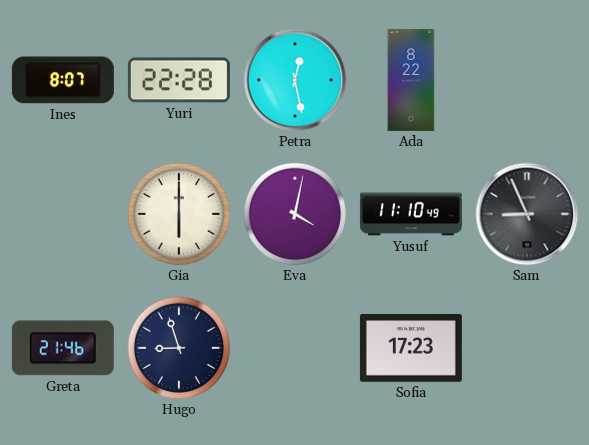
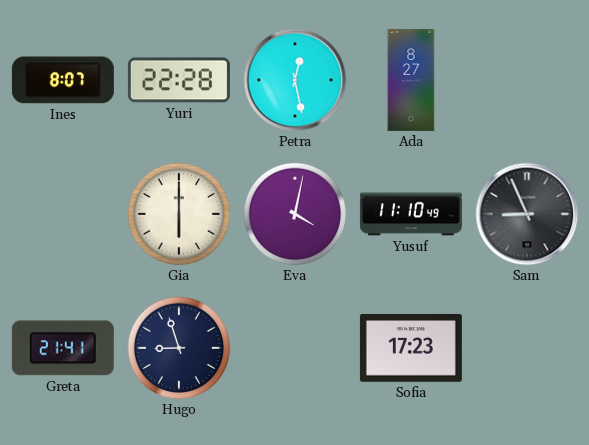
Ada: 8:22 -> 8:27 (411, 80)
Greta: 21:46 -> 21:41 (63, 348)
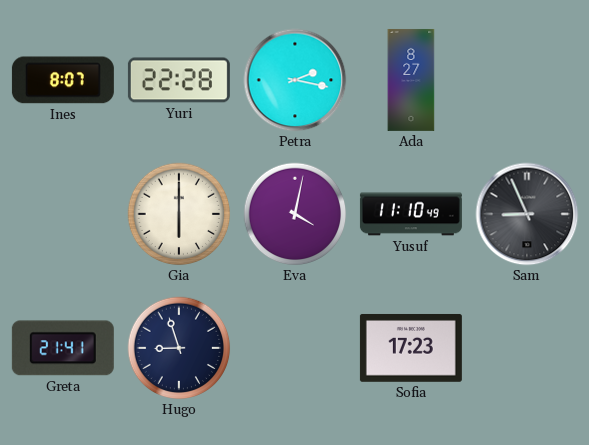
Petra: 12:28 -> 2:17 (295, 80)
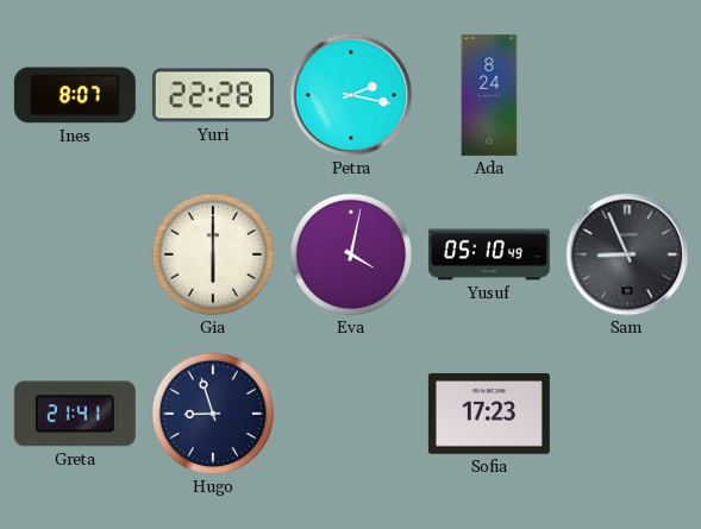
Ada: 8:27 -> 8:24 (489, 95)
Yusuf: 11:10 -> 05:10 (489, 254)
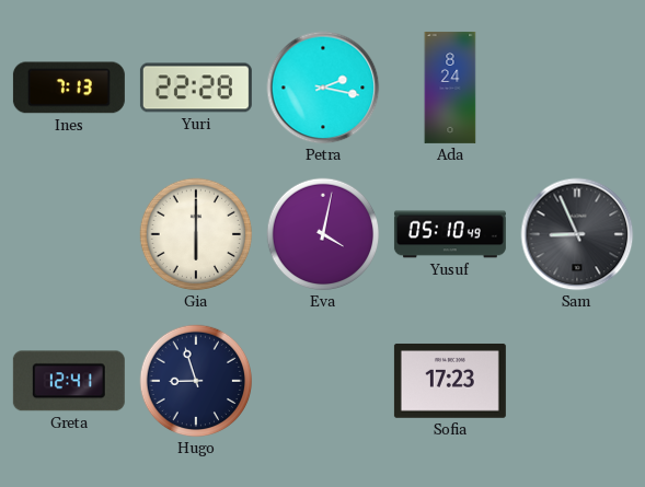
Ines: 8:07 -> 7:13 (69, 88)
Greta: 21:41 -> 12:41 (69, 381)
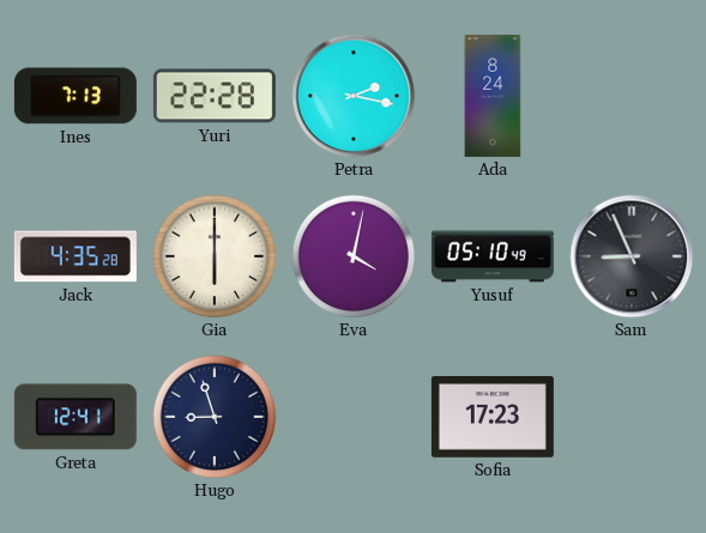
Jack: none -> 4:35 (76, 256)
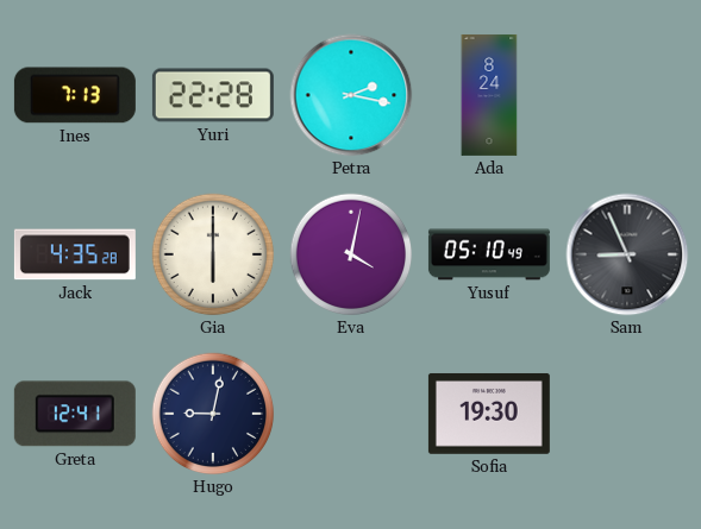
Hugo: 8:57 -> 9:02 (213, 414)
Sofia: 17:23 -> 19:30 (489, 414)
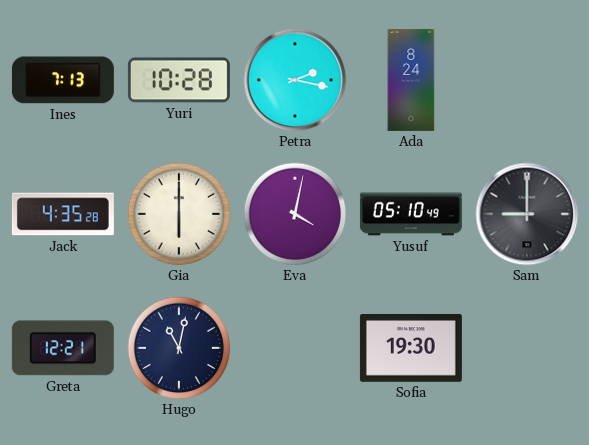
Yuri: 22:28 -> 10:28 (179, 80)
Sam: 8:56 -> 9:00 (527, 214)
Greta: 12:41 -> 12:21 (63, 348)
Hugo: 9:02 -> 11:02 (179, 348)
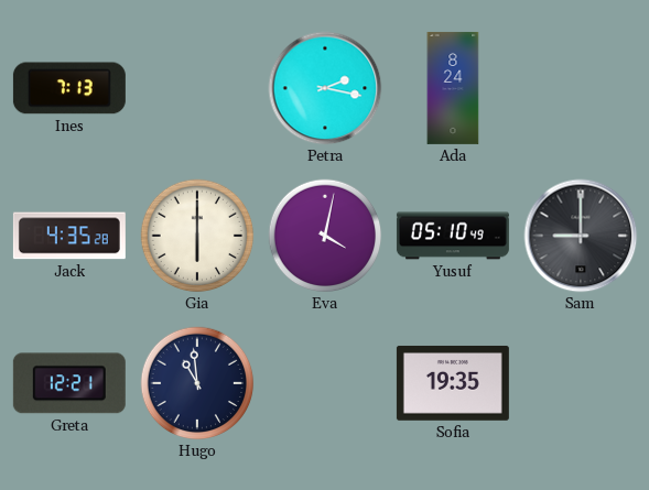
Yuri: 10:28 -> none (179, 80)
Hugo: 11:02 -> 10:59 (197, 383)
Sofia: 19:30 -> 19:35 (453, 383)
